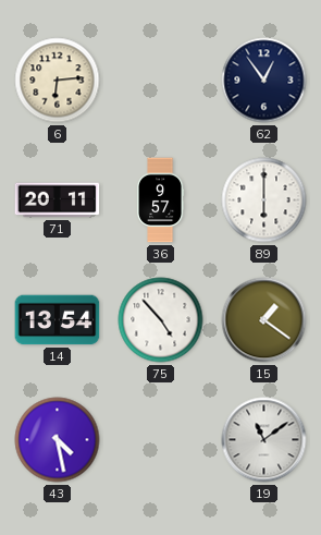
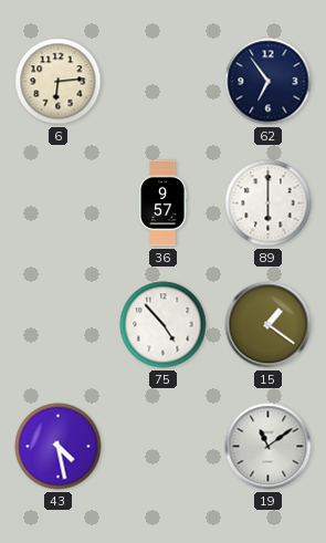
62: 12:54 -> 6:54 (269, 82)
71: 20:11 -> none (58, 200)
14: 13:54 -> none (58, 320)
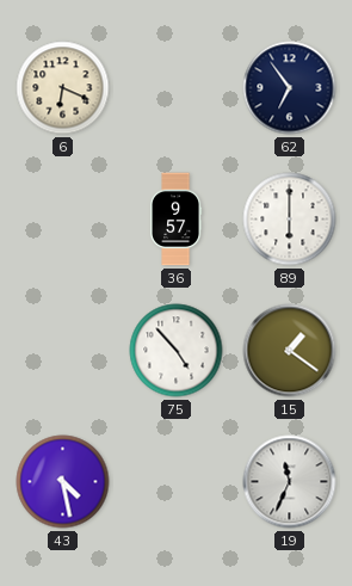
6: 6:14 -> 6:19 (63, 88)
19: 11:09 -> 11:34 (290, 482)
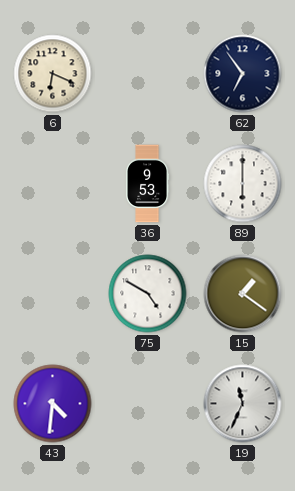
36: 9:57 -> 9:53 (147, 184)
75: 4:53 -> 4:50 (148, 294)
43: 4:28 -> 4:31 (53, 404)
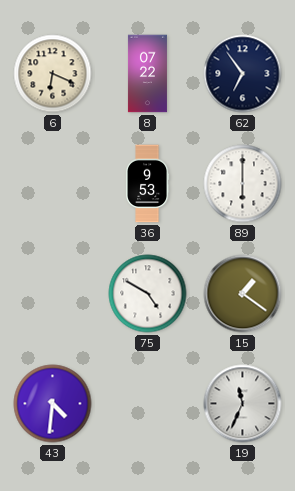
8: none -> 07:22 (147, 74)
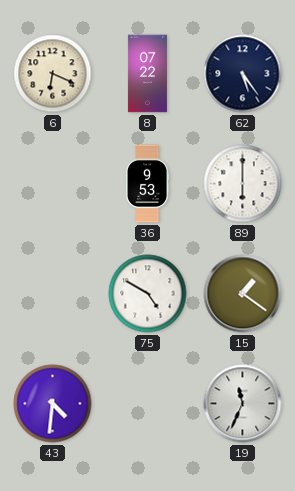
62: 6:54 -> 5:24 (243, 74)
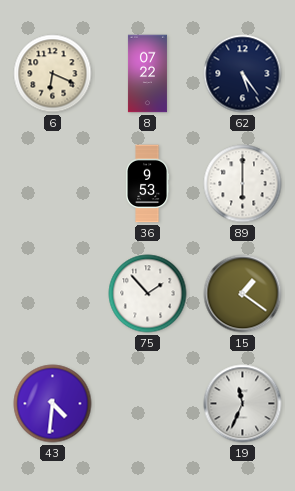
75: 4:50 -> 1:53 (148, 294)
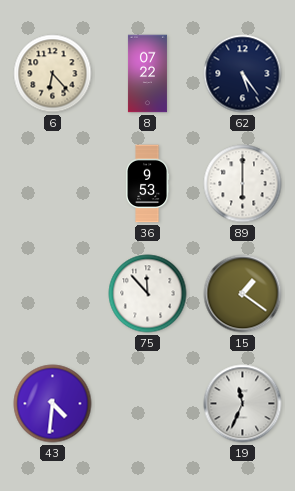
6: 6:19 -> 6:23 (53, 74)
75: 1:53 -> 11:53 (148, 294)
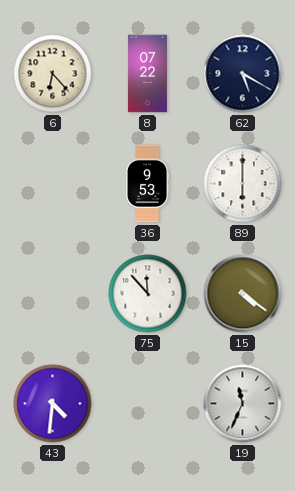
62: 5:24 -> 5:20 (243, 74)
15: 1:21 -> 4:21 (243, 294)
